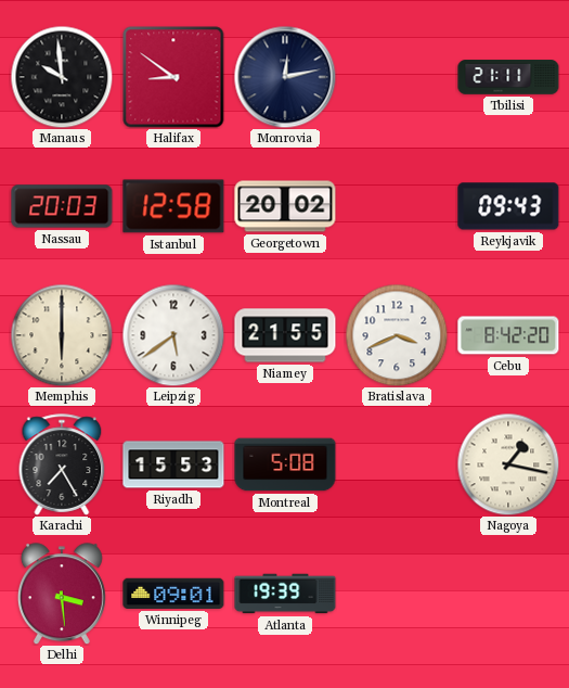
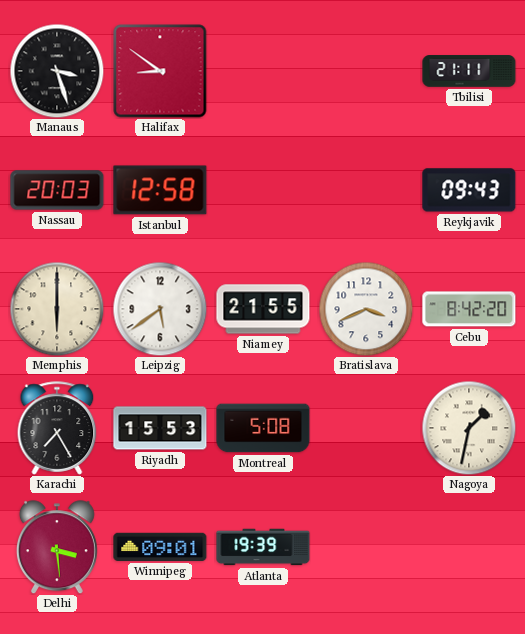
Manaus: 9:59 -> 3:27 (57, 71)
Monrovia: 12:13 -> none (285, 77)
Georgetown: 20:02 -> none (285, 206)
Nagoya: 1:17 -> 1:32 (469, 428)
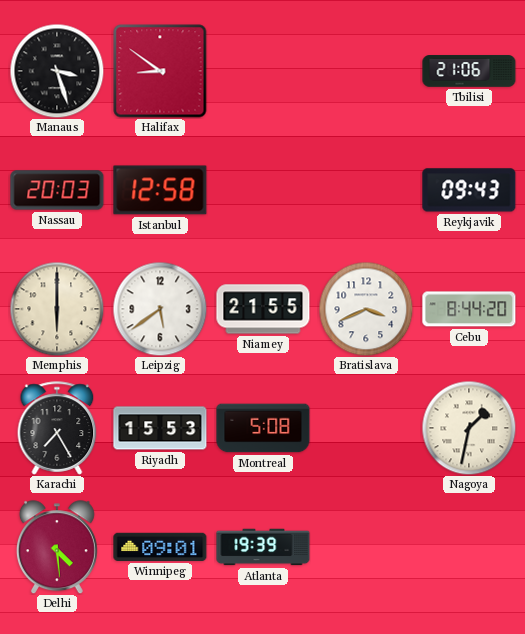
Tbilisi: 21:11 -> 21:06 (469, 71)
Cebu: 8:42 -> 8:44 (469, 309)
Delhi: 3:29 -> 4:29 (57, 547)
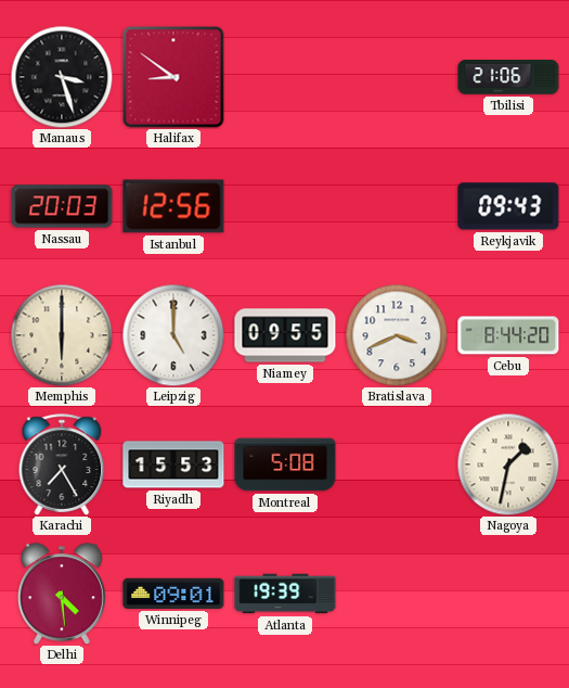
Istanbul: 12:58 -> 12:56 (173, 206)
Leipzig: 5:39 -> 5:00 (173, 335)
Niamey: 21:55 -> 09:55 (285, 335)
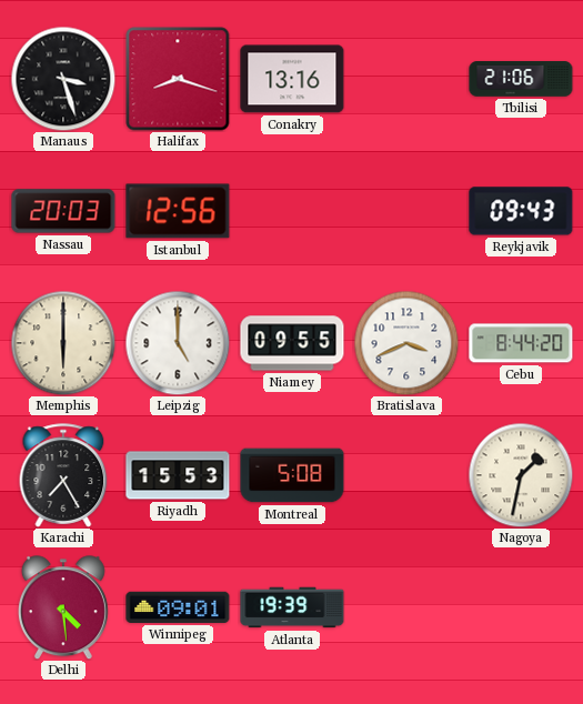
Halifax: 8:51 -> 8:18 (178, 79)
Conakry: none -> 13:16 (292, 79)
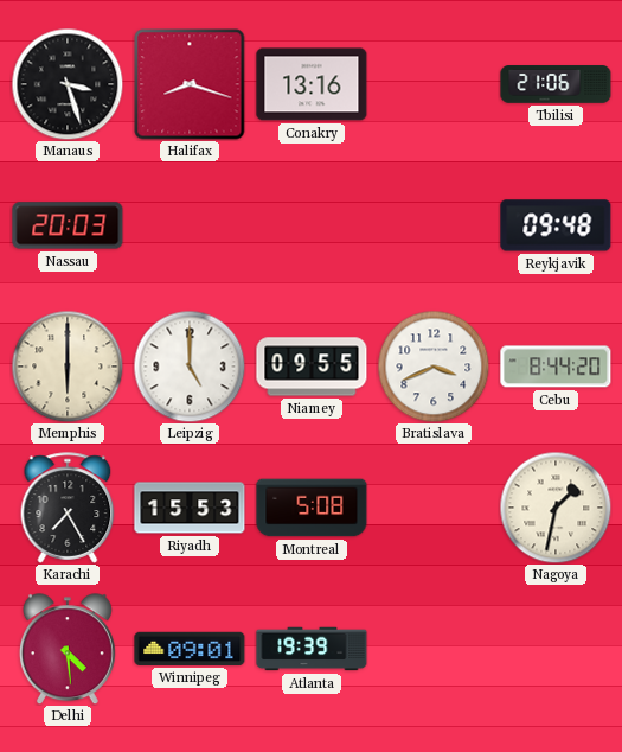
Istanbul: 12:56 -> none (178, 211)
Reykjavik: 09:43 -> 09:48 (556, 225)
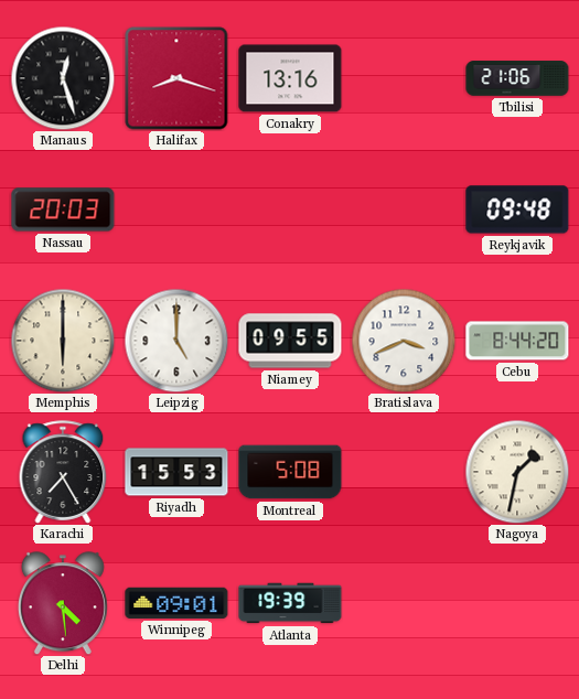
Manaus: 3:27 -> 12:27 (63, 78)
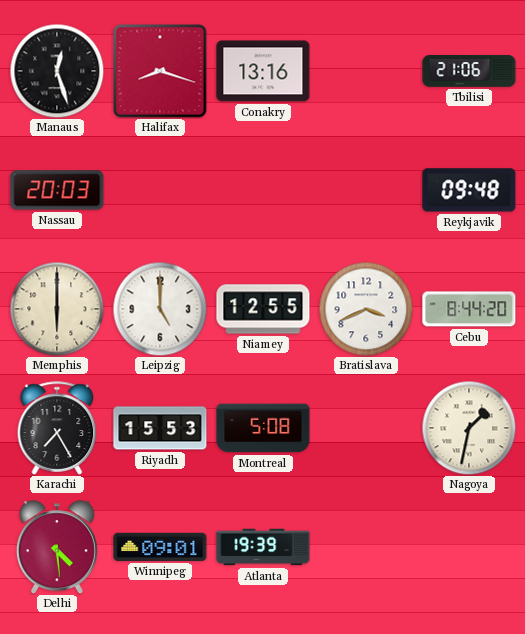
Niamey: 09:55 -> 12:55 (263, 309)
